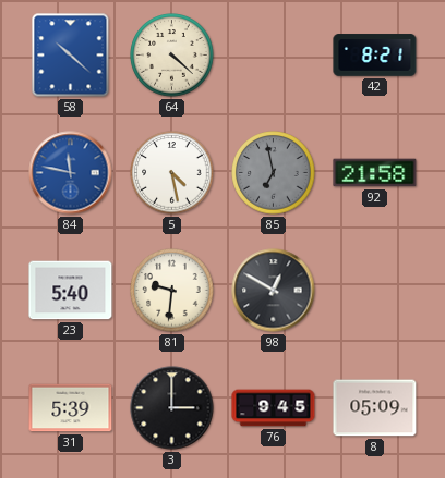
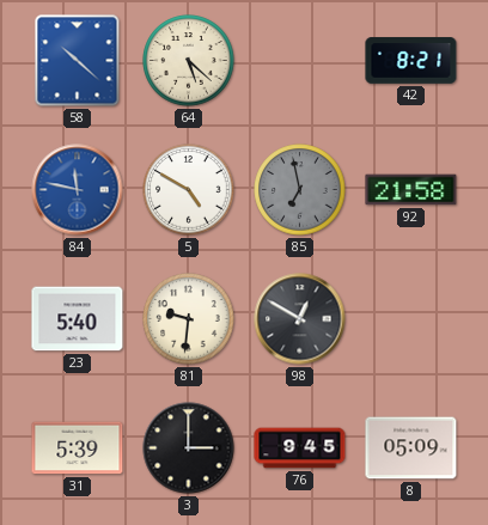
64: 4:22 -> 5:22 (189, 61)
5: 4:28 -> 4:50 (189, 190)
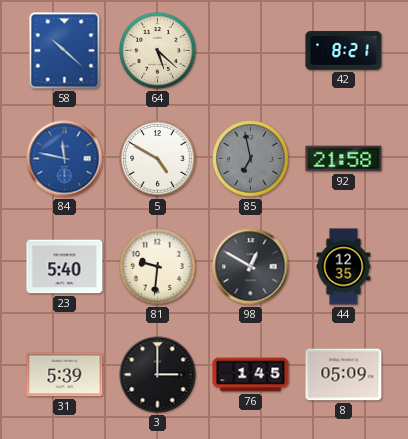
44: none -> 12:35 (344, 267)
76: 9:45 -> 1:45 (251, 375)
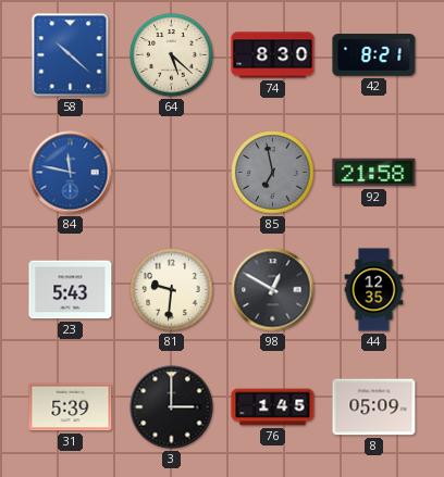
74: none -> 8:30 (273, 55)
5: 4:50 -> none (158, 159)
23: 5:40 -> 5:43 (71, 290)
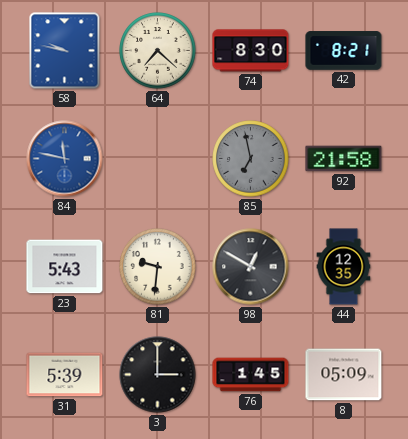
58: 10:22 -> 9:47 (65, 51)
64: 5:22 -> 7:22 (158, 51)
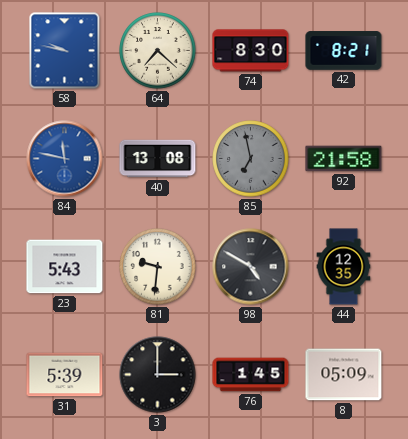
40: none -> 13:08 (158, 159)
98: 12:50 -> 4:50 (251, 267)
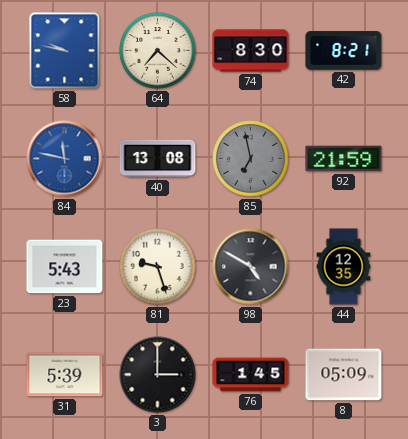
92: 21:58 -> 21:59 (344, 159)
81: 9:31 -> 9:27 (158, 267)
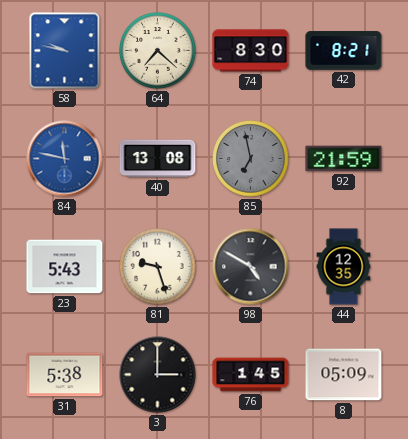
31: 5:39 -> 5:38 (65, 375)
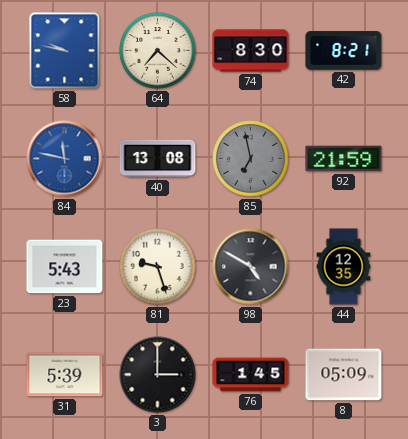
31: 5:38 -> 5:39 (65, 375)
